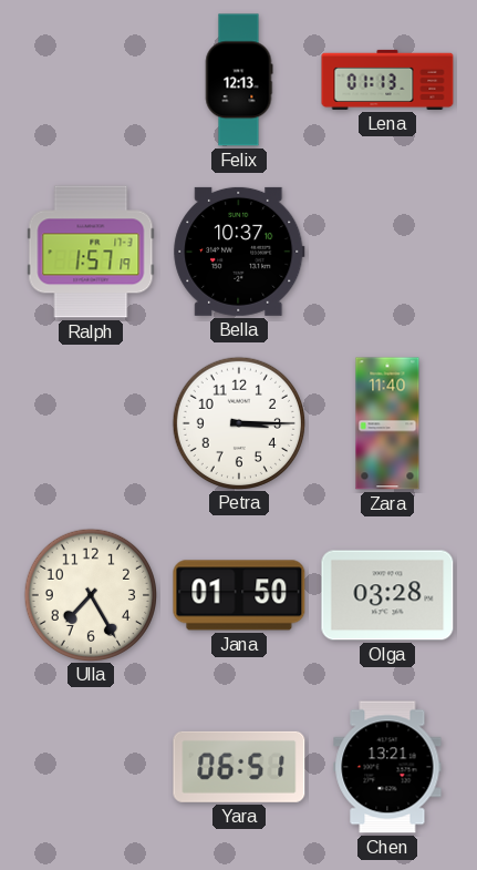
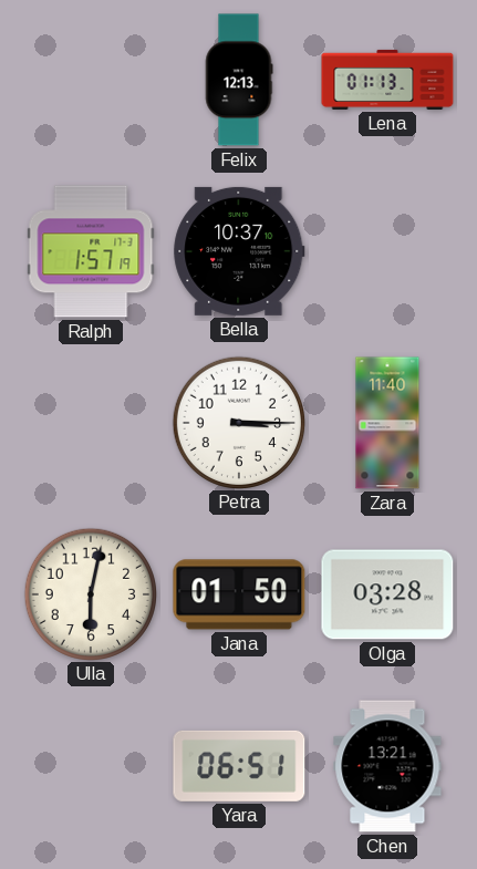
Ulla: 7:25 -> 6:02 (90, 593)
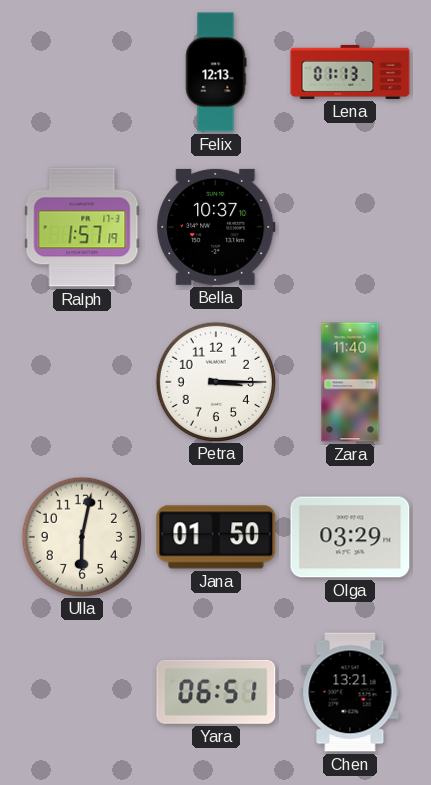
Olga: 03:28 -> 03:29 (350, 537)
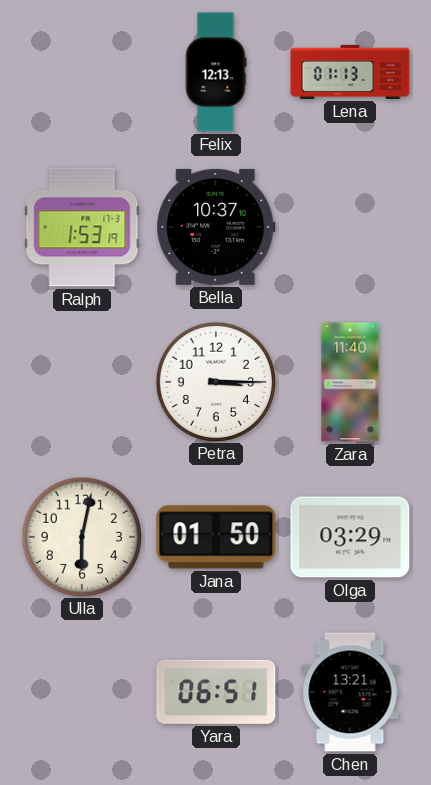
Ralph: 1:57 -> 1:53 (82, 227)
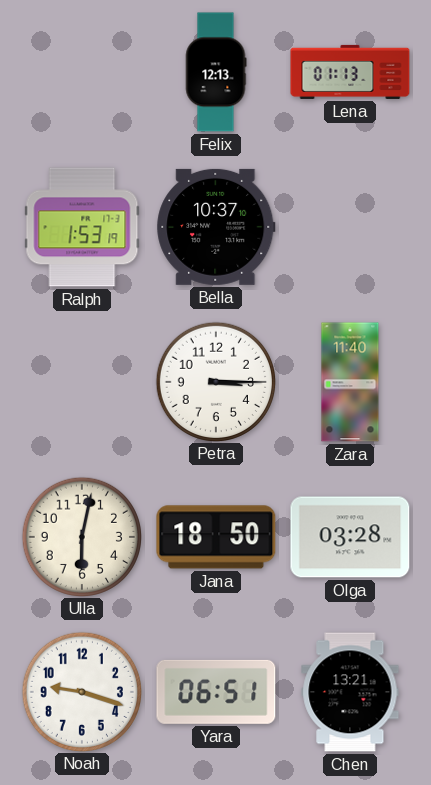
Jana: 01:50 -> 18:50 (216, 537)
Olga: 03:29 -> 03:28 (350, 537)
Noah: none -> 9:18 (81, 691)
